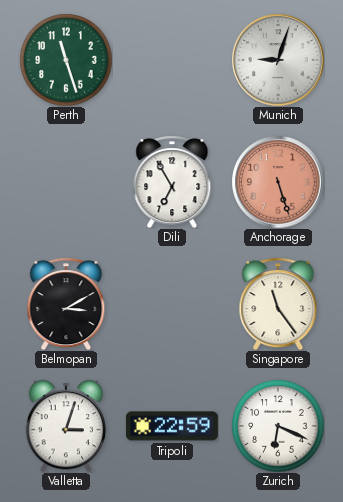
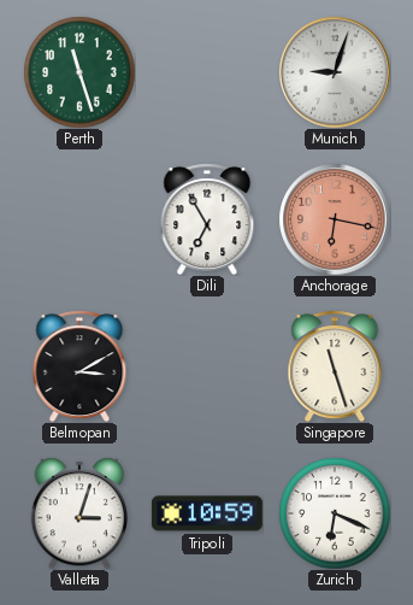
Anchorage: 5:27 -> 6:17 (335, 219)
Singapore: 11:24 -> 11:27 (335, 366)
Tripoli: 22:59 -> 10:59 (207, 513)
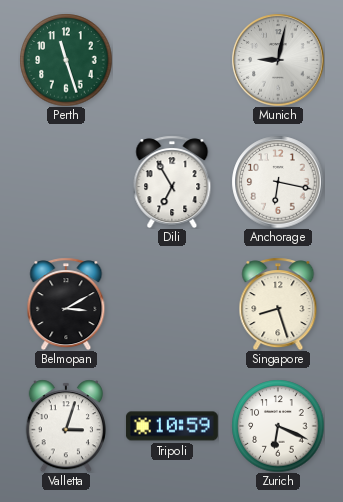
Munich: 9:03 -> 9:02 (278, 60)
Anchorage dial: salmon -> white (278, 182)
Singapore: 11:27 -> 8:27 (278, 304)
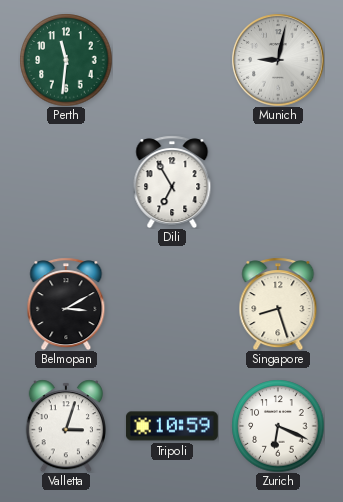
Perth: 11:27 -> 11:31 (66, 60)
Anchorage: 6:17 -> none (278, 182)
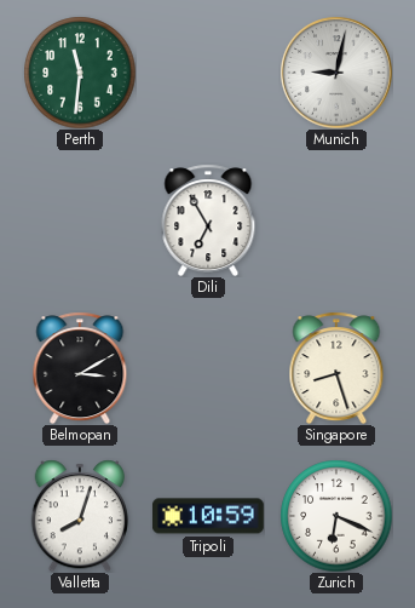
Valletta: 3:03 -> 8:03 (80, 516)
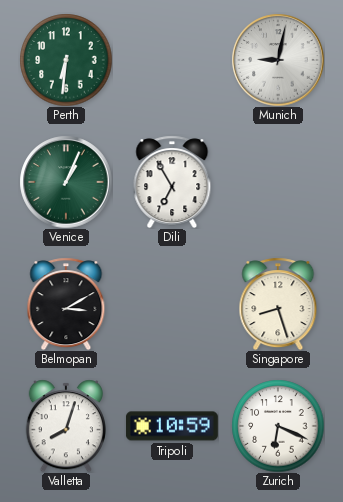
Perth: 11:31 -> 6:31 (66, 60)
Venice: none -> 1:04 (66, 182)
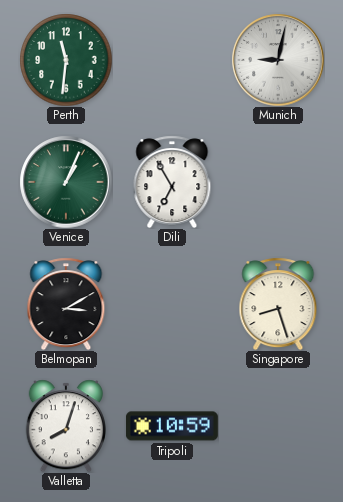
Perth: 6:31 -> 11:31 (66, 60)
Zurich: 6:19 -> none (278, 426)
